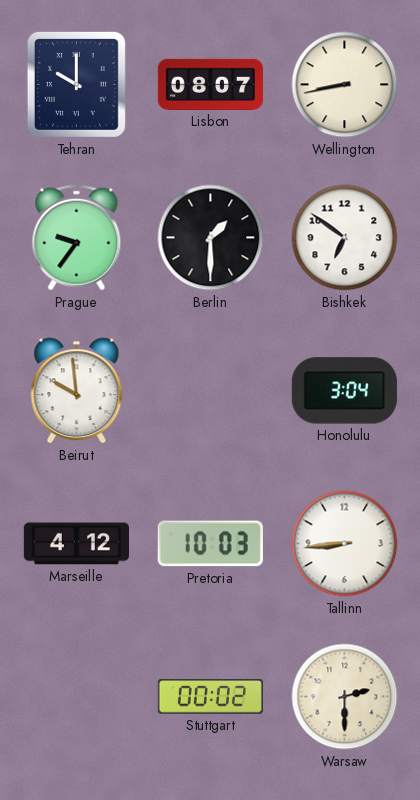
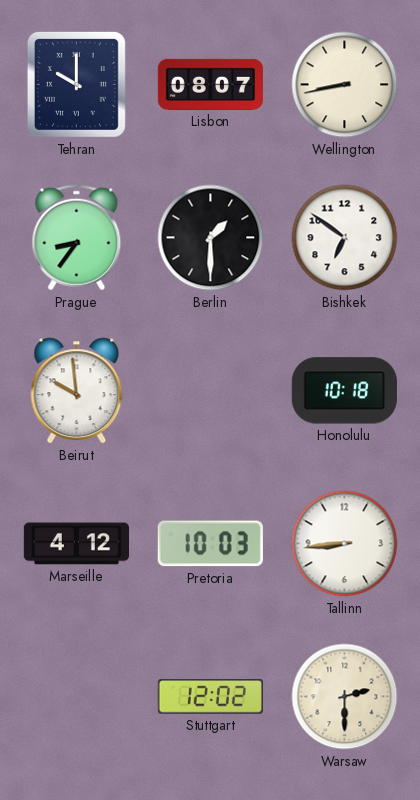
Prague: 9:36 -> 8:36 (77, 238)
Honolulu: 3:04 -> 10:18 (344, 391)
Stuttgart: 00:02 -> 12:02 (210, 697)
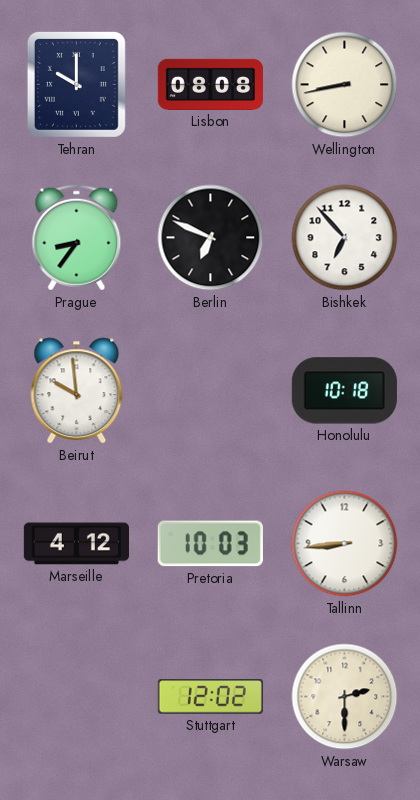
Lisbon: 08:07 -> 08:08 (210, 84)
Berlin: 1:30 -> 6:49 (211, 238)
Bishkek: 6:51 -> 6:53 (345, 238)
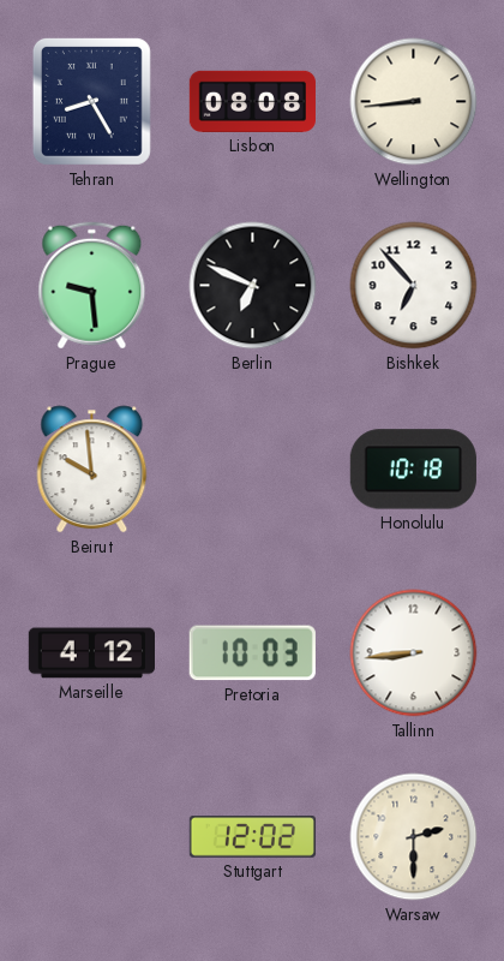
Tehran: 10:00 -> 8:25 (91, 101)
Wellington: 8:43 -> 8:44 (414, 102)
Prague: 8:36 -> 9:29 (92, 286)
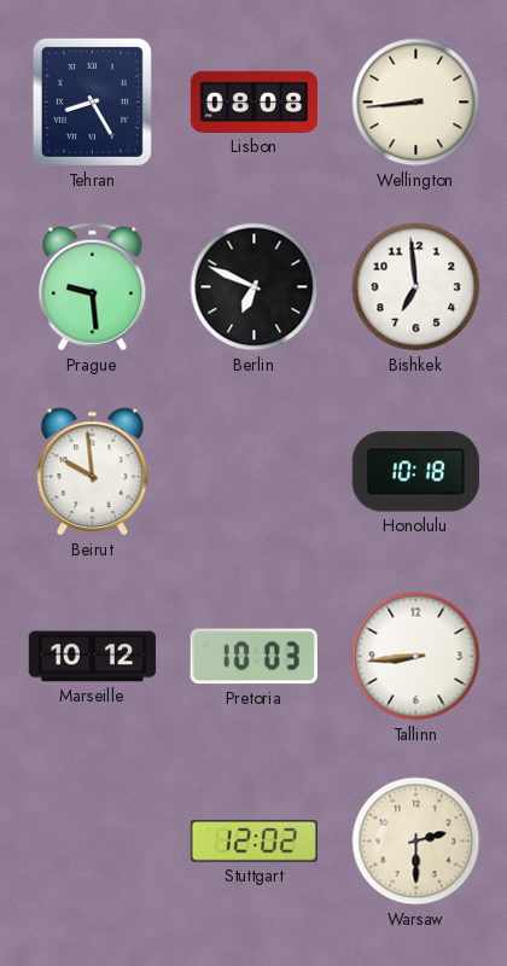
Bishkek: 6:53 -> 6:59 (416, 287)
Marseille: 4:12 -> 10:12 (92, 657)
